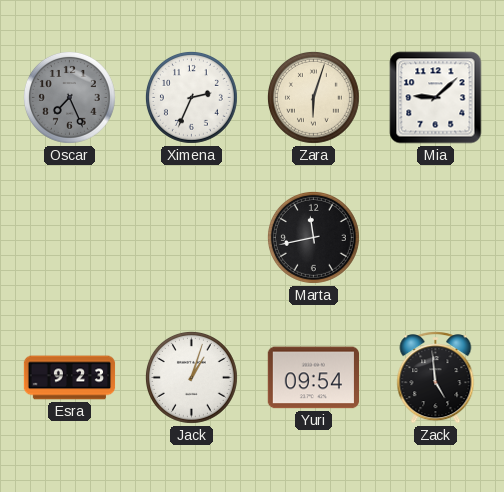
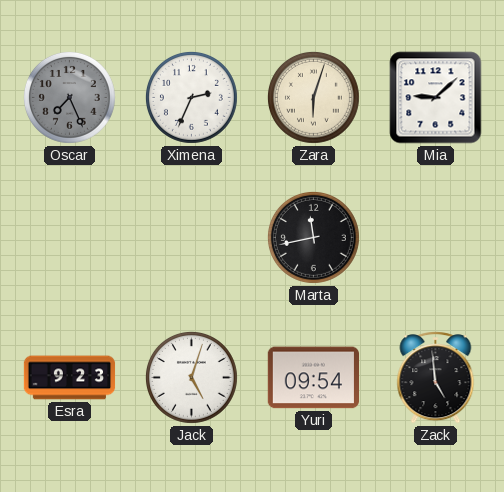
Jack: 1:03 -> 5:03 (191, 377)
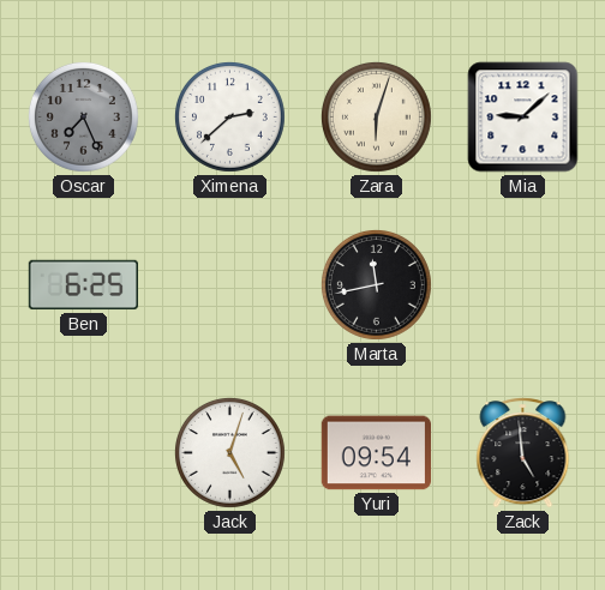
Ximena: 2:34 -> 2:38 (229, 116)
Ben: none -> 6:25 (83, 285)
Esra: 9:23 -> none (70, 378)
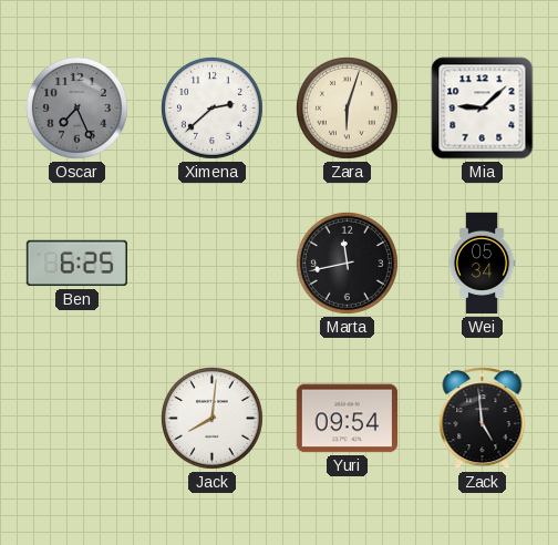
Wei: none -> 05:34 (482, 264)
Jack: 5:03 -> 8:01 (211, 418)
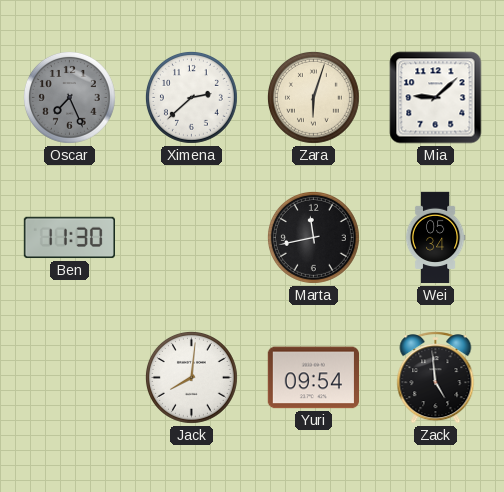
Ben: 6:25 -> 11:30 (69, 238)
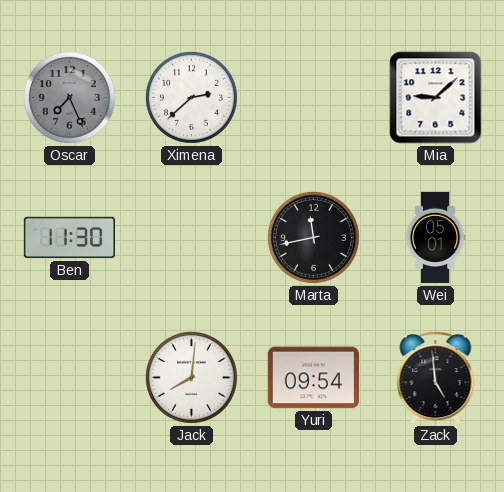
Zara: 6:03 -> none (313, 97)
Wei: 05:34 -> 05:01 (435, 238)
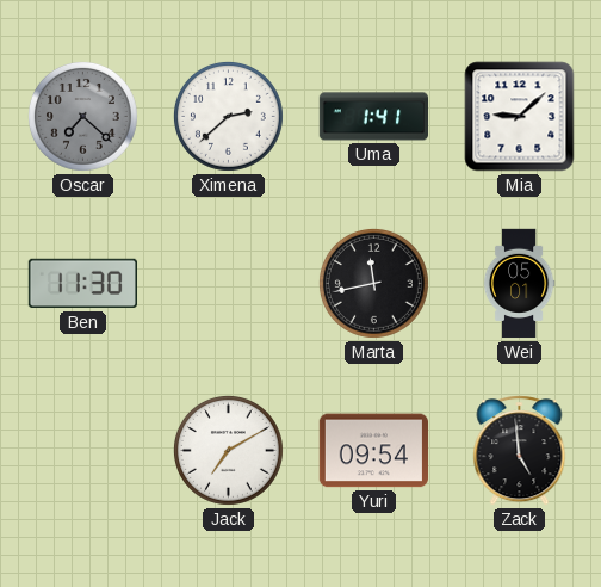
Oscar: 7:26 -> 7:22 (82, 116)
Uma: none -> 1:41 (373, 117)
Jack: 8:01 -> 7:10 (228, 450)
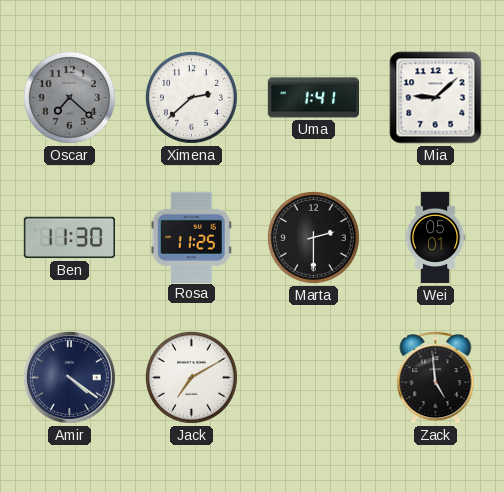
Rosa: none -> 11:25 (191, 237)
Marta: 11:43 -> 2:30 (313, 237)
Amir: none -> 4:21 (69, 377)
Yuri: 09:54 -> none (373, 451)
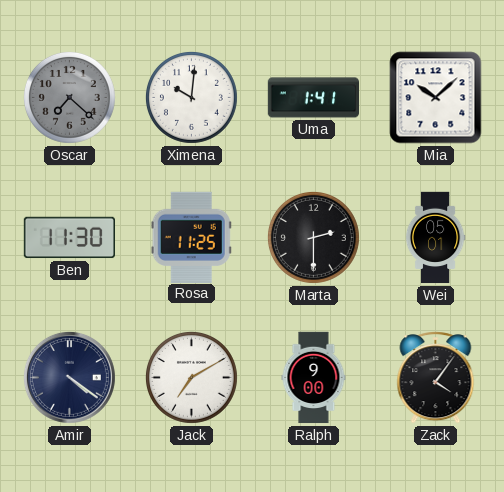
Ximena: 2:38 -> 10:01 (191, 97)
Mia: 9:08 -> 10:08 (436, 98)
Ralph: none -> 9:00 (314, 378)
Zack: 4:59 -> 4:06 (436, 378)
